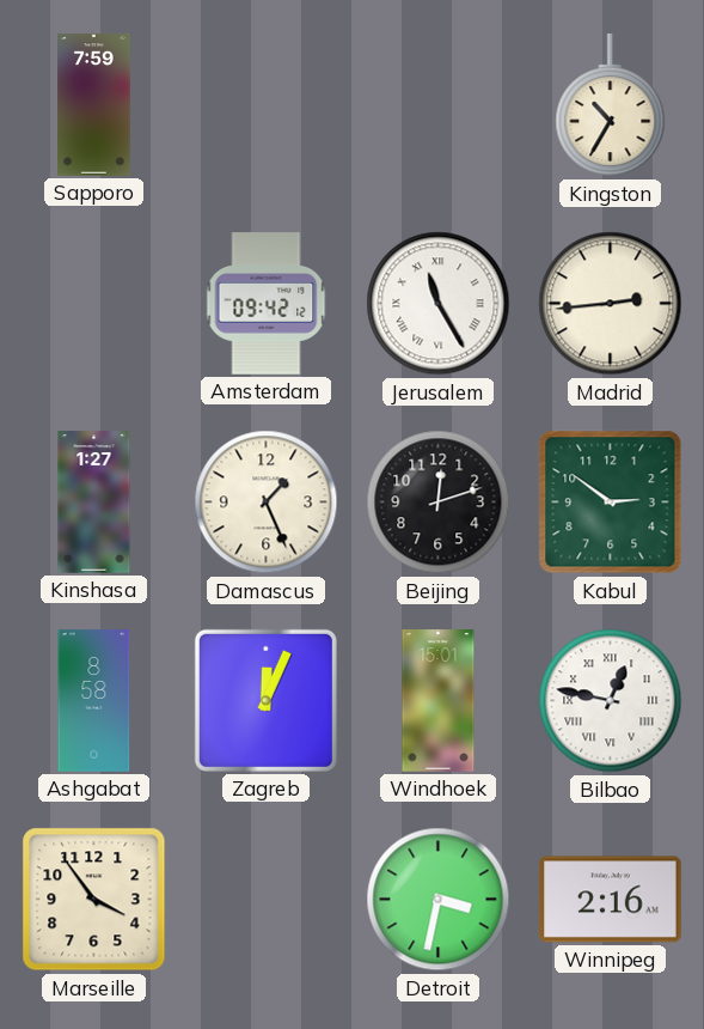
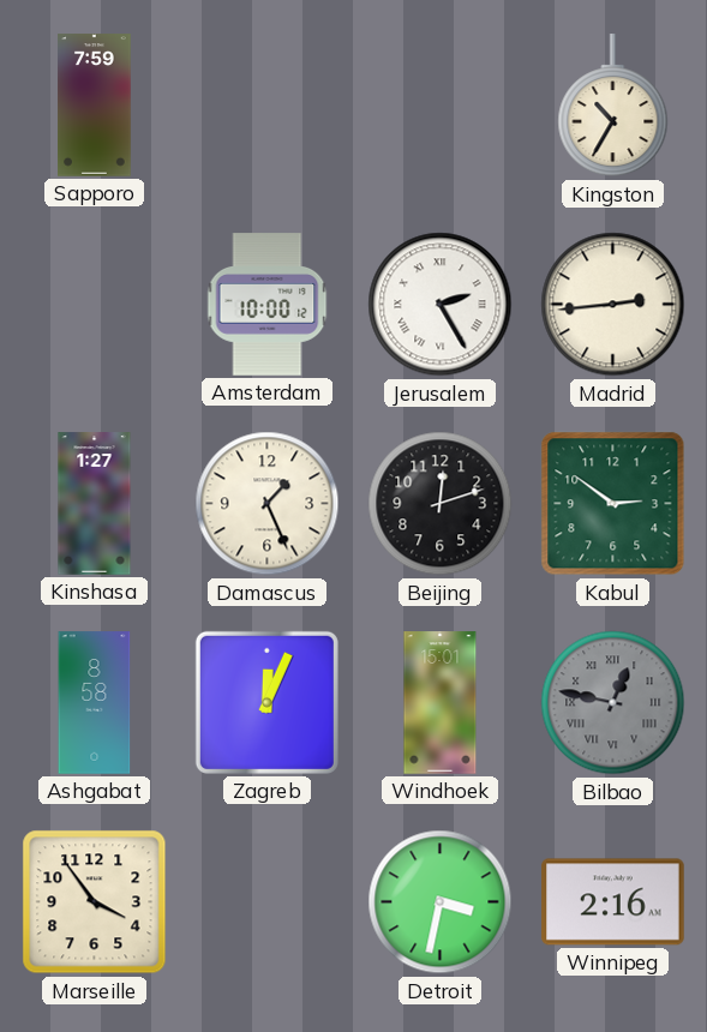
Amsterdam: 09:42 -> 10:00 (268, 305)
Jerusalem: 11:25 -> 2:25 (441, 305)
Bilbao dial: white -> grey (613, 703)
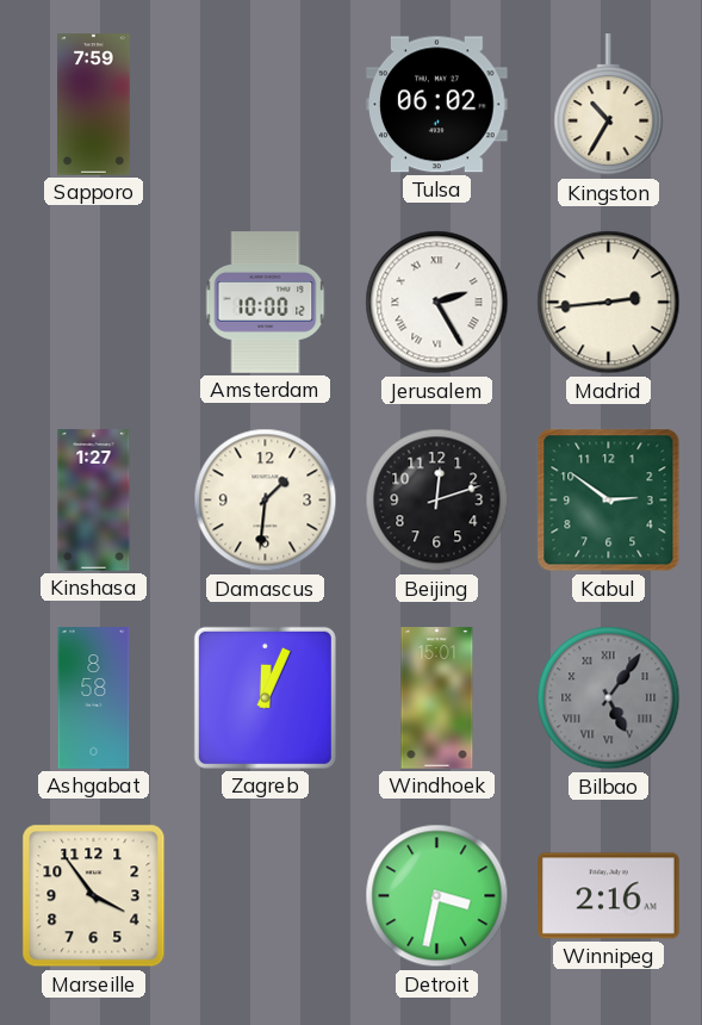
Tulsa: none -> 06:02 (437, 105)
Damascus: 1:26 -> 1:31 (266, 501)
Bilbao: 12:47 -> 5:06 (609, 698)
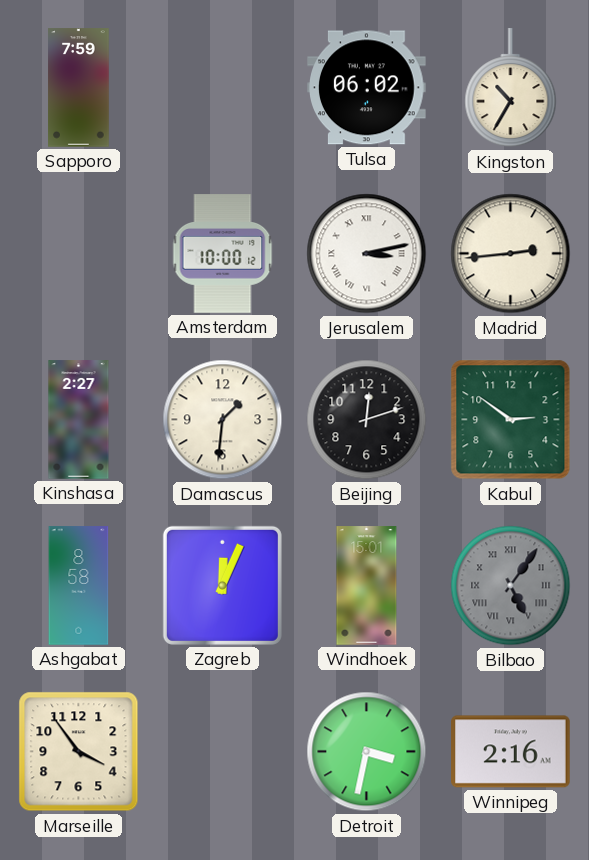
Jerusalem: 2:25 -> 3:13 (367, 254)
Kinshasa: 1:27 -> 2:27 (79, 420)
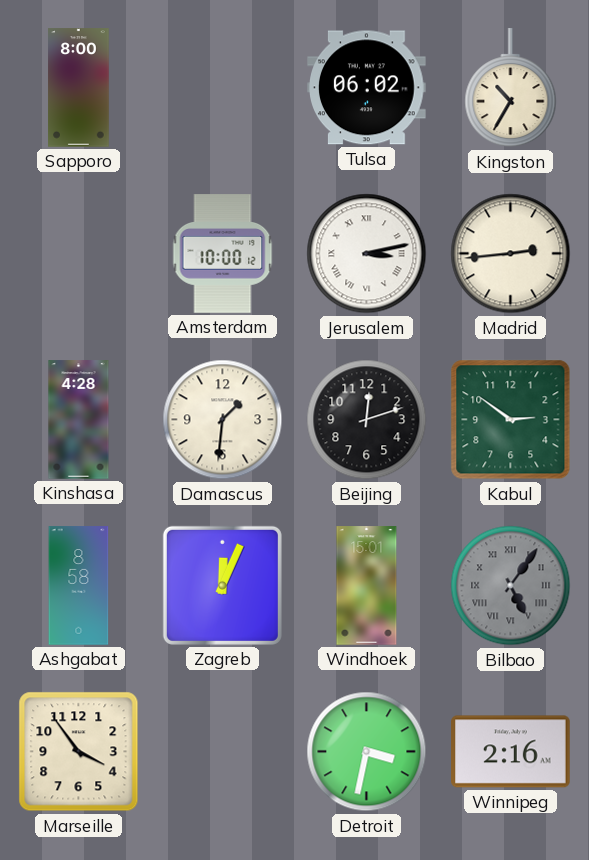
Sapporo: 7:59 -> 8:00 (79, 88)
Kinshasa: 2:27 -> 4:28 (79, 420)
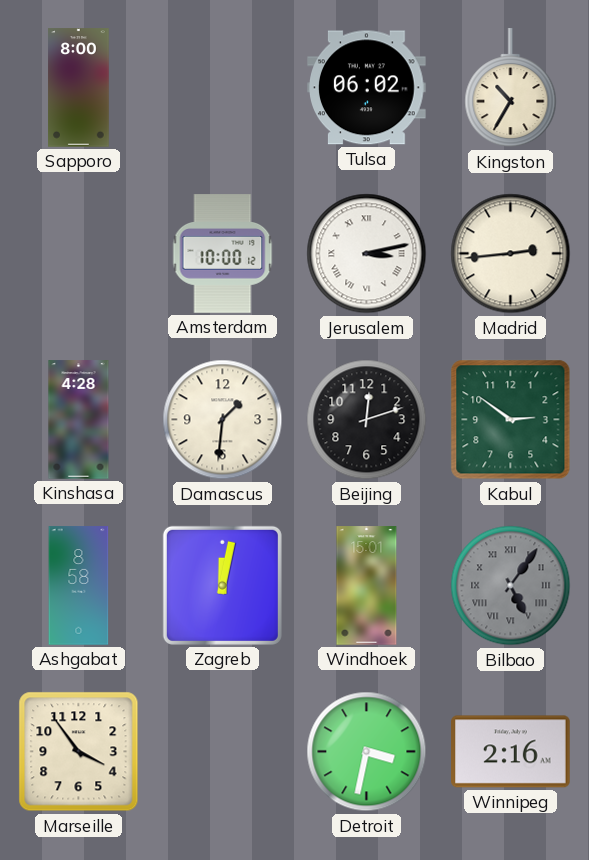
Zagreb: 12:04 -> 12:02 (222, 585)
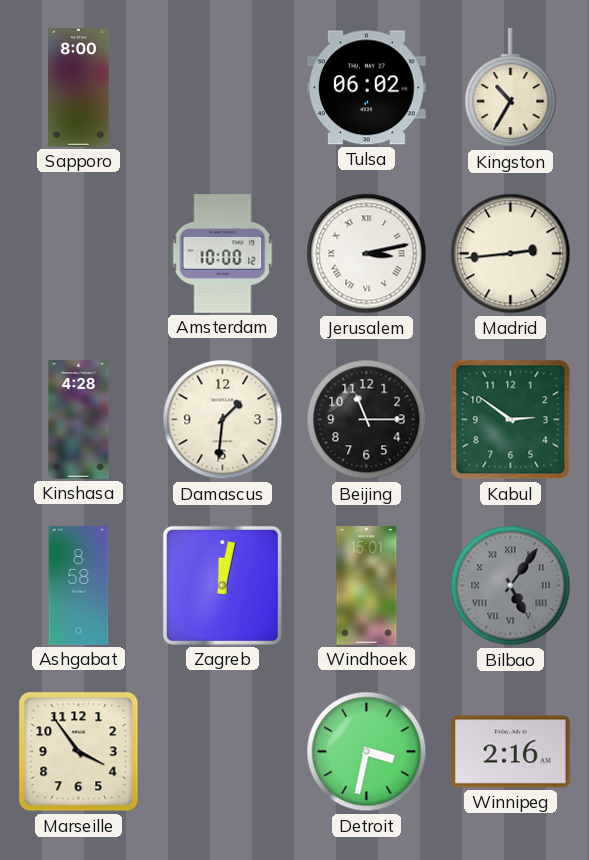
Beijing: 12:12 -> 11:15 (367, 420)
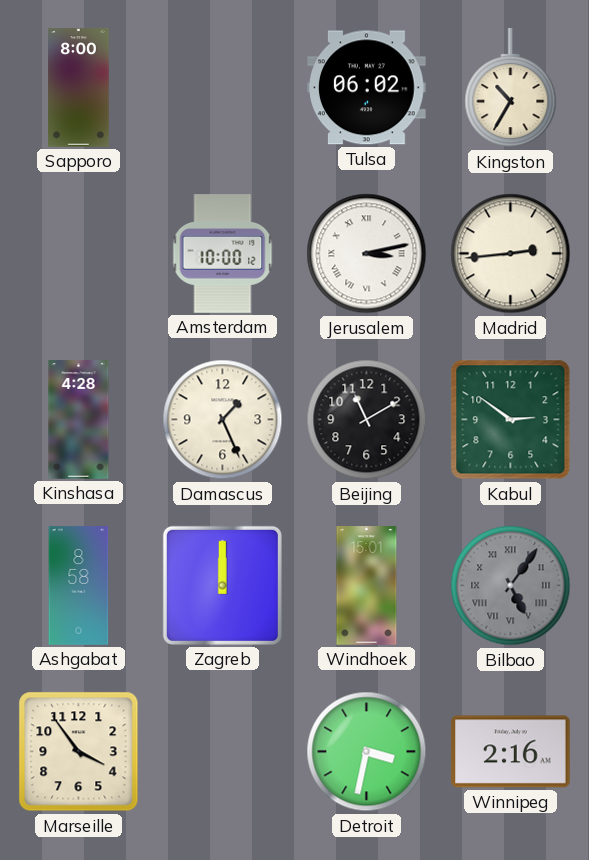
Damascus: 1:31 -> 1:26 (223, 420)
Beijing: 11:15 -> 11:10 (367, 420)
Zagreb: 12:02 -> 12:00 (222, 585)
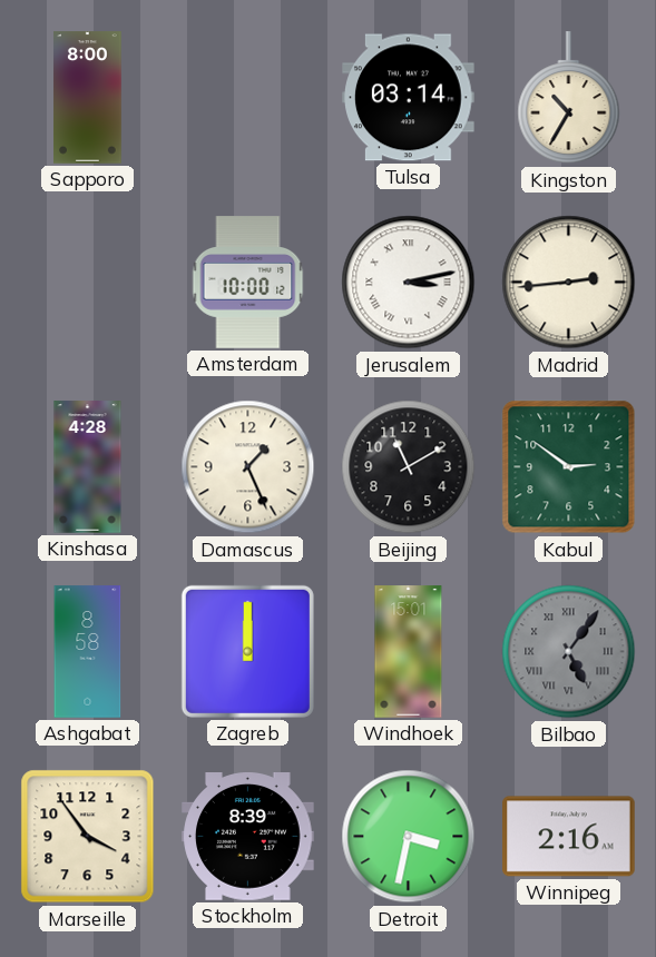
Tulsa: 06:02 -> 03:14 (409, 98)
Stockholm: none -> 8:39 (248, 837)
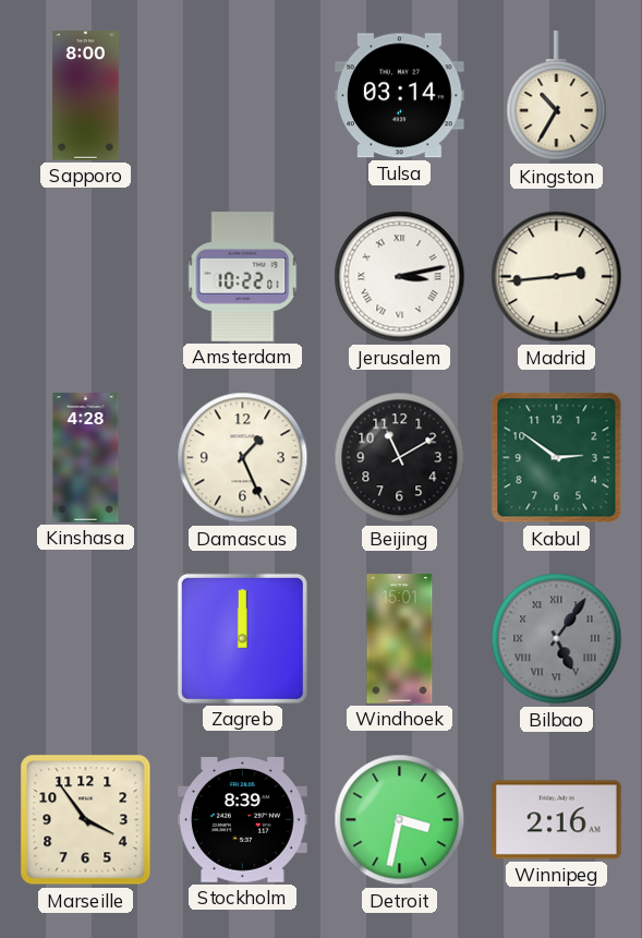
Amsterdam: 10:00 -> 10:22 (243, 277)
Ashgabat: 8:58 -> none (88, 652)
